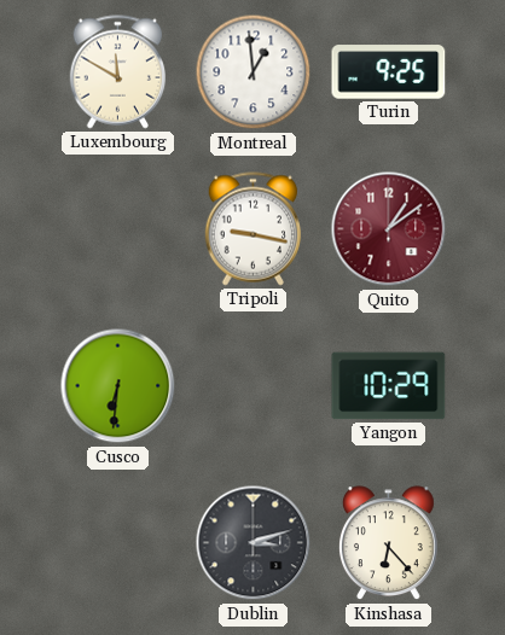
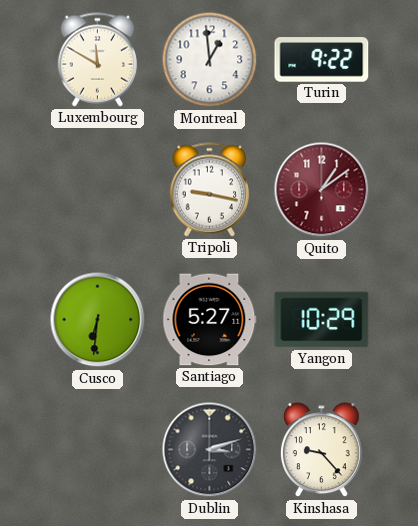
Turin: 9:25 -> 9:22 (322, 60)
Santiago: none -> 5:27 (210, 320)
Kinshasa: 6:23 -> 9:23 (321, 450)
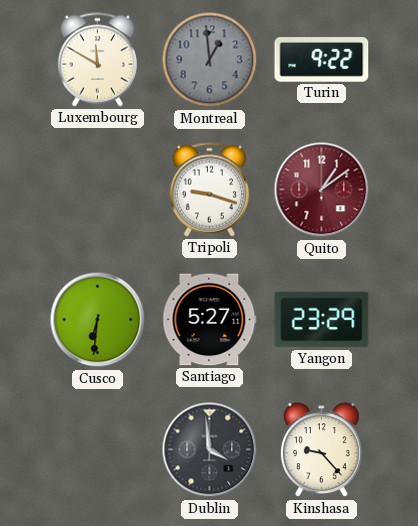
Montreal dial: white -> grey (210, 60)
Tripoli: 9:17 -> 9:18 (210, 190)
Yangon: 10:29 -> 23:29 (322, 320)
Dublin: 3:12 -> 3:59 (210, 450)
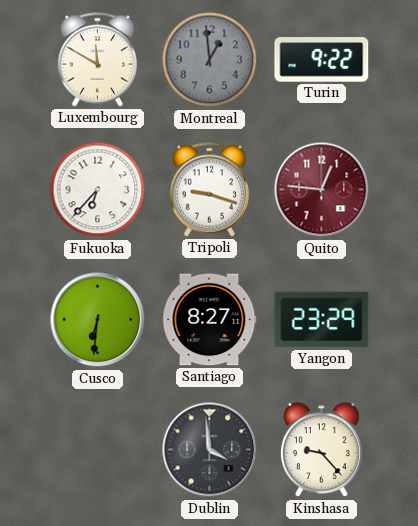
Fukuoka: none -> 6:37 (98, 190)
Quito: 1:09 -> 12:46 (322, 190)
Santiago: 5:27 -> 8:27 (210, 320)
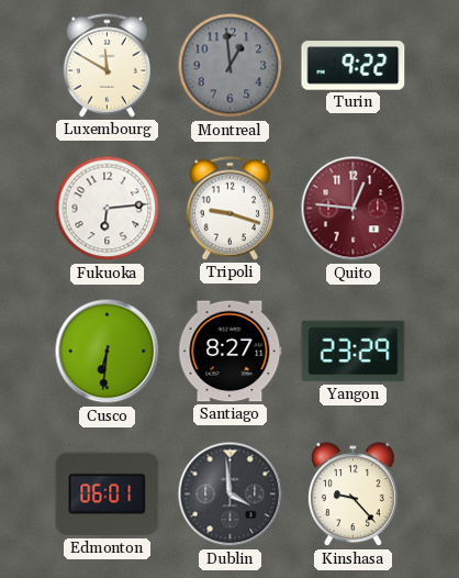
Fukuoka: 6:37 -> 6:14 (108, 209)
Edmonton: none -> 06:01 (108, 494)
